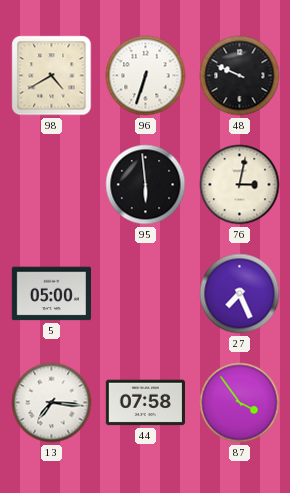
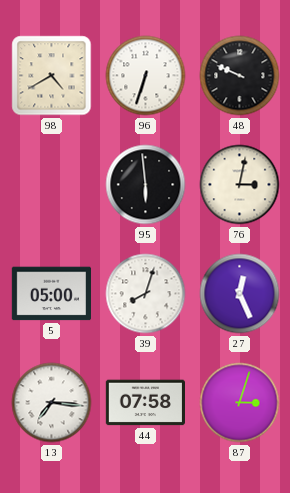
39: none -> 8:03 (146, 294)
27: 7:26 -> 12:26 (240, 294)
87: 3:54 -> 3:03 (240, 403)
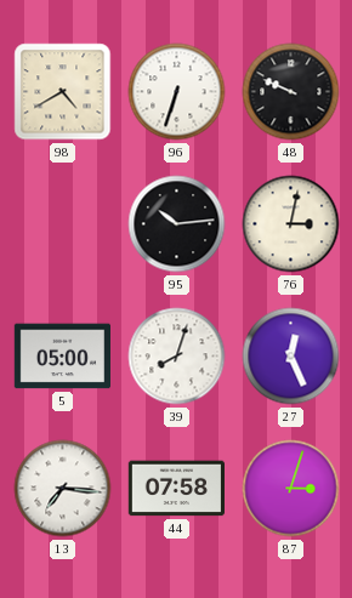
95: 5:59 -> 10:14 (177, 224)
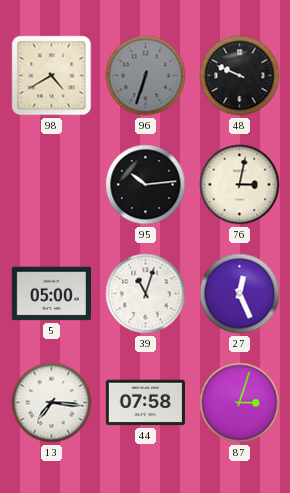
96 dial: white -> grey (146, 76)
39: 8:03 -> 11:03 (146, 294)
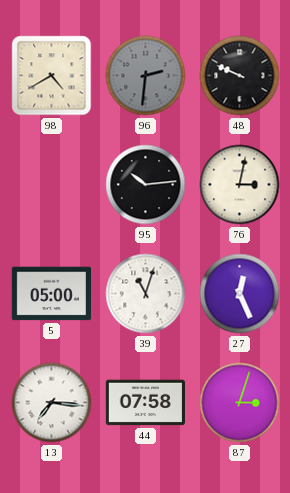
96: 6:33 -> 2:31 (146, 76)
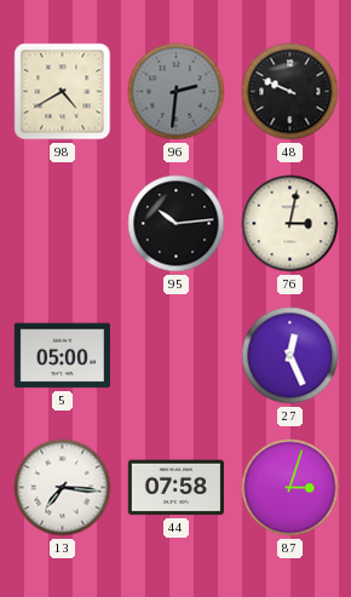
39: 11:03 -> none (146, 294)
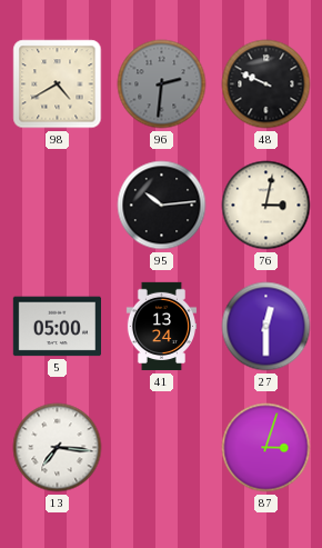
41: none -> 13:24 (161, 327)
27: 12:26 -> 12:30 (266, 327)
44: 07:58 -> none (175, 488)
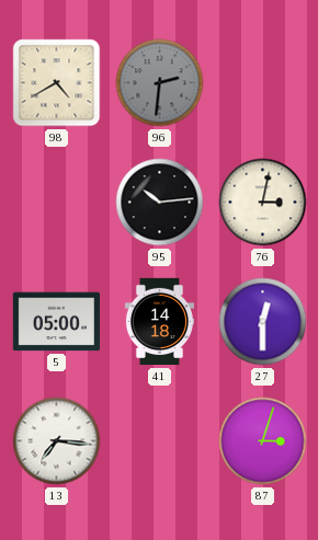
48: 9:49 -> none (266, 84)
41: 13:24 -> 14:18 (159, 322)
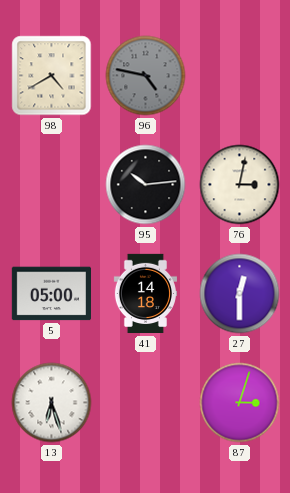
96: 2:31 -> 4:47 (146, 76)
13: 7:16 -> 6:27 (52, 403)
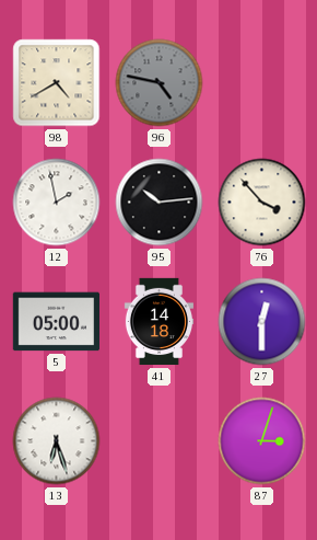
12: none -> 1:58 (57, 203)
76: 3:02 -> 3:53 (262, 203)
